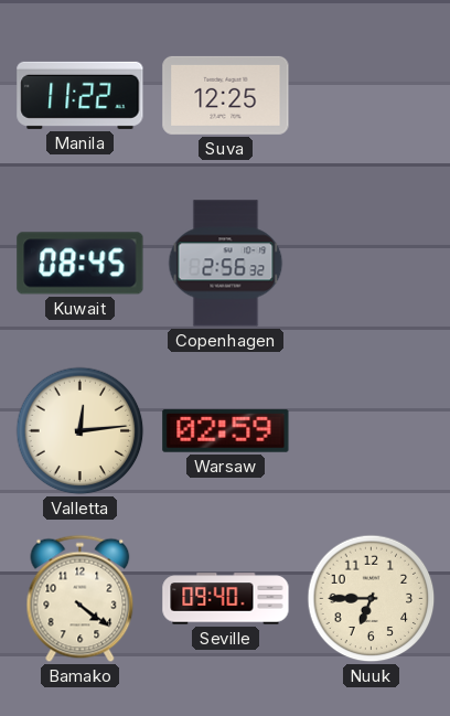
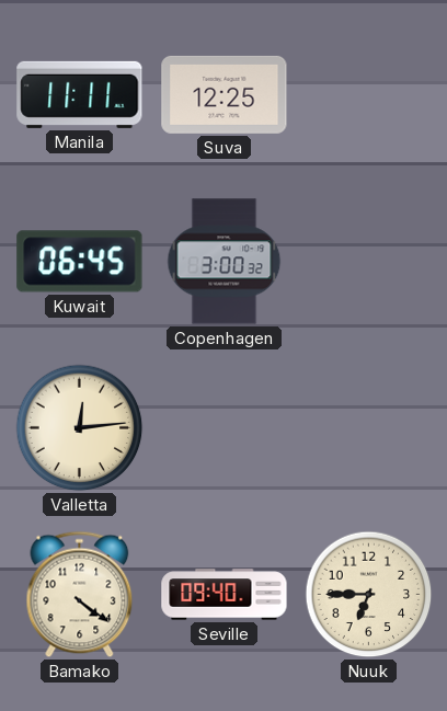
Manila: 11:22 -> 11:11 (80, 94)
Kuwait: 08:45 -> 06:45 (80, 262)
Copenhagen: 2:56 -> 3:00 (225, 262)
Warsaw: 02:59 -> none (226, 430)
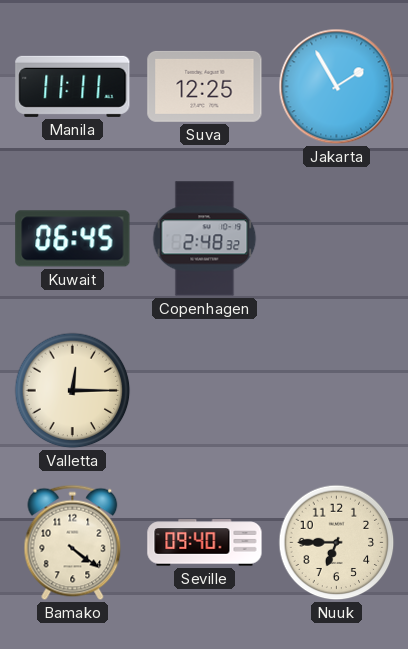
Jakarta: none -> 1:55 (337, 87)
Copenhagen: 3:00 -> 2:48 (205, 239)
Valletta: 12:14 -> 12:15 (73, 391)
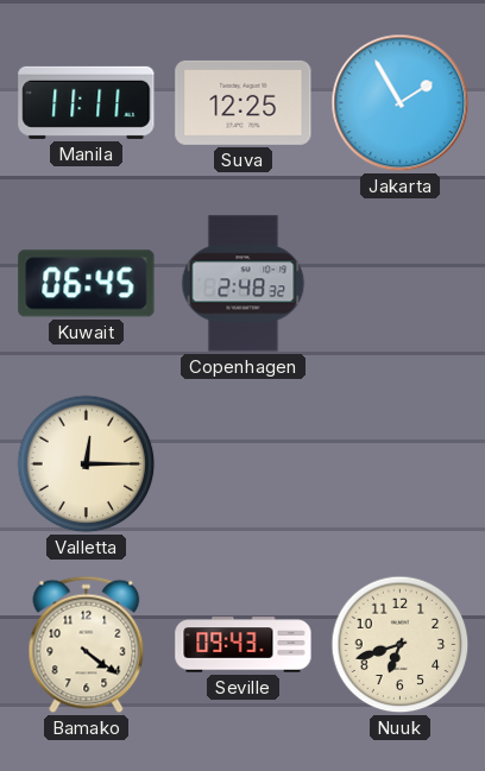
Seville: 09:40 -> 09:43 (244, 645)
Nuuk: 6:45 -> 6:42 (401, 645)
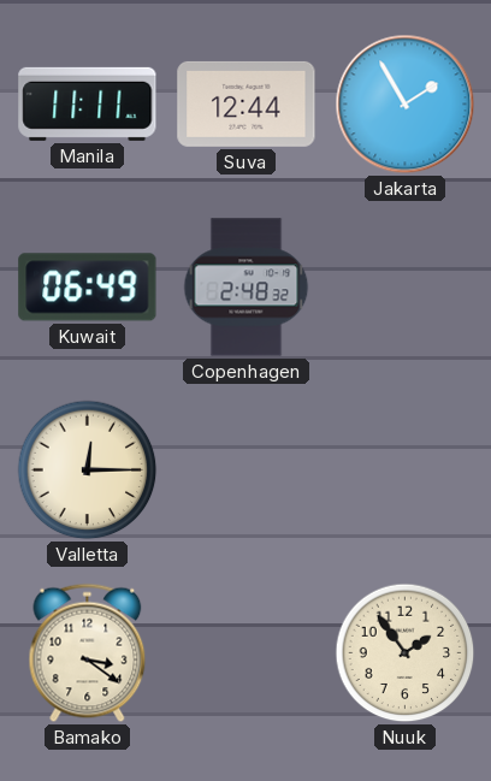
Suva: 12:25 -> 12:44 (247, 103)
Kuwait: 06:45 -> 06:49 (88, 288)
Bamako: 4:21 -> 3:21 (88, 653)
Seville: 09:43 -> none (244, 645)
Nuuk: 6:42 -> 1:54 (406, 653)
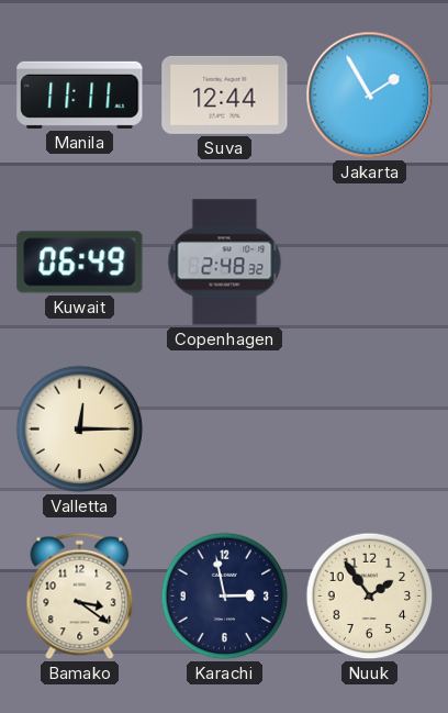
Karachi: none -> 2:58 (225, 597)
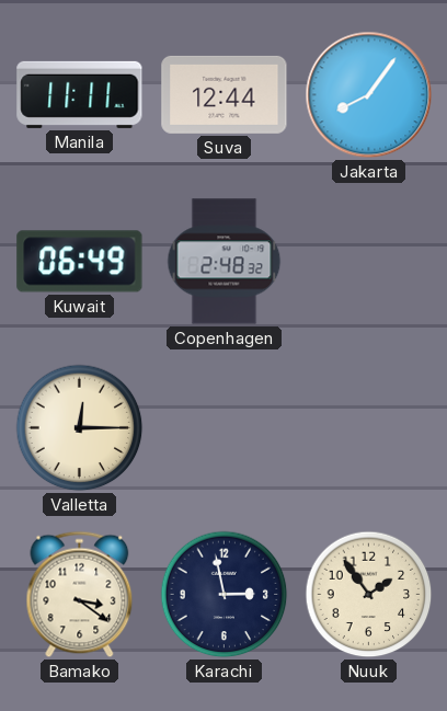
Jakarta: 1:55 -> 8:06 (369, 95)
